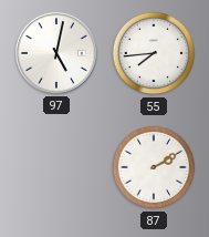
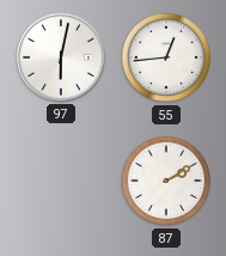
97: 5:02 -> 6:02 (61, 57)
55: 7:44 -> 12:44 (166, 57)
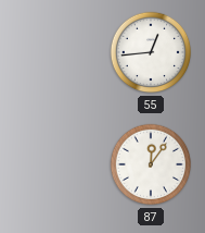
97: 6:02 -> none (61, 57)
87: 2:10 -> 12:06 (151, 164)
